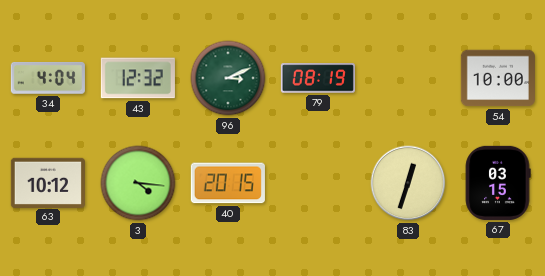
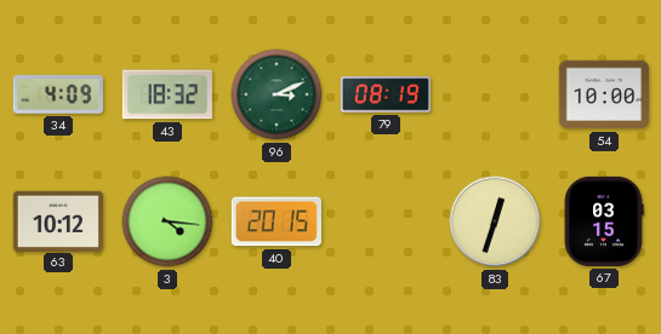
34: 4:04 -> 4:09 (58, 94)
43: 12:32 -> 18:32 (167, 94)
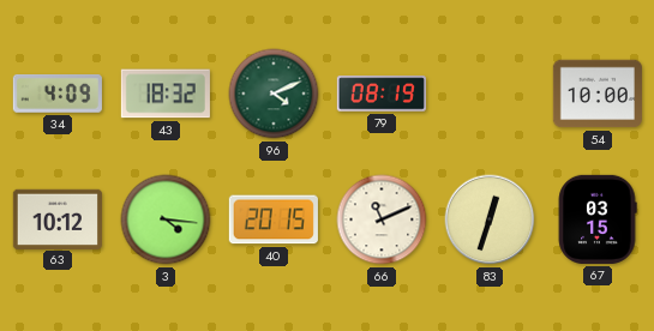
96: 3:11 -> 4:11 (274, 94)
66: none -> 11:11 (382, 219)
